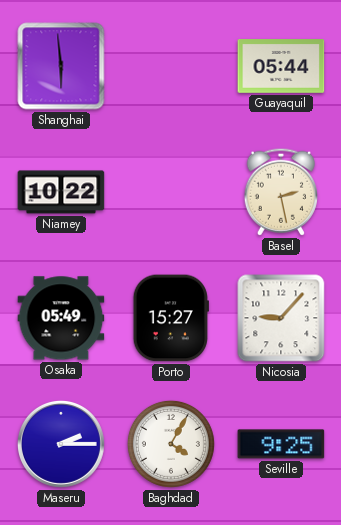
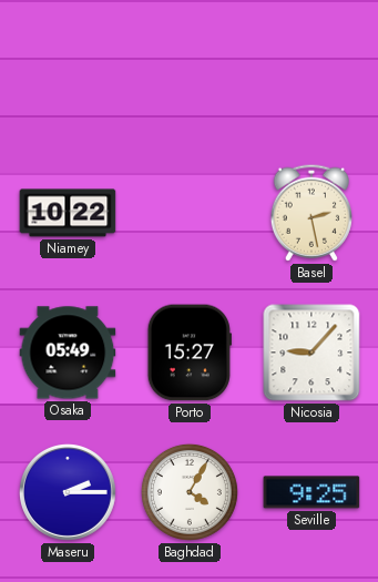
Shanghai: 5:59 -> none (61, 66)
Guayaquil: 05:44 -> none (281, 67)
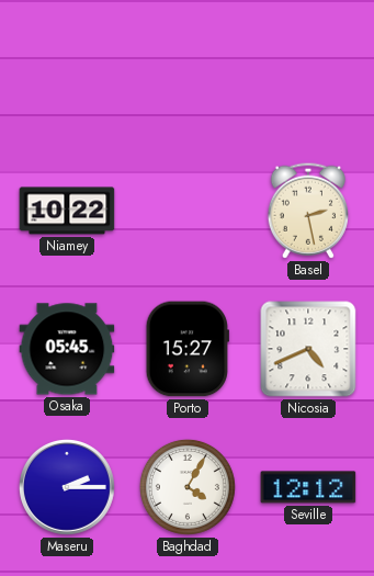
Osaka: 05:49 -> 05:45 (67, 349)
Nicosia: 9:07 -> 4:41 (308, 349)
Seville: 9:25 -> 12:12 (308, 487)
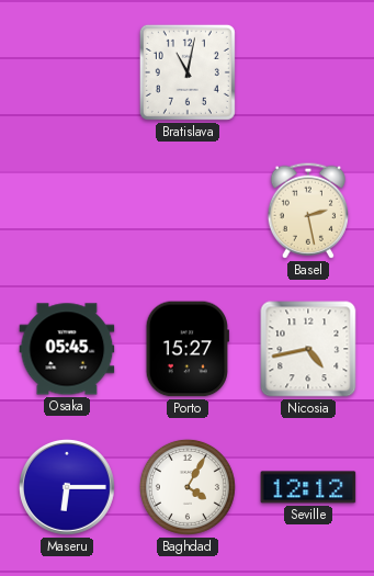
Bratislava: none -> 11:02 (188, 72)
Niamey: 10:22 -> none (67, 211)
Nicosia: 4:41 -> 4:43 (308, 349)
Maseru: 2:15 -> 6:15 (67, 487)
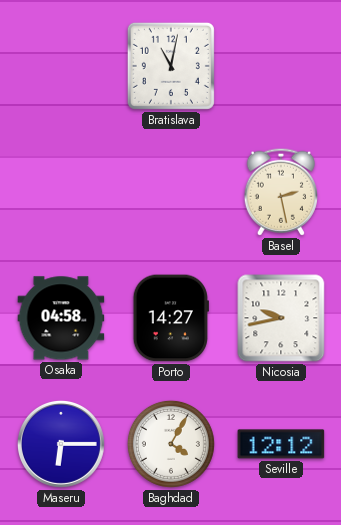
Osaka: 05:45 -> 04:58 (61, 318)
Porto: 15:27 -> 14:27 (171, 318)
Nicosia: 4:43 -> 9:43 (281, 318)
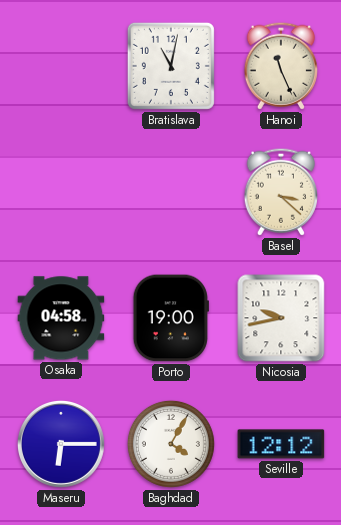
Hanoi: none -> 11:26 (281, 66)
Basel: 2:28 -> 3:22 (281, 192)
Porto: 14:27 -> 19:00 (171, 318)
